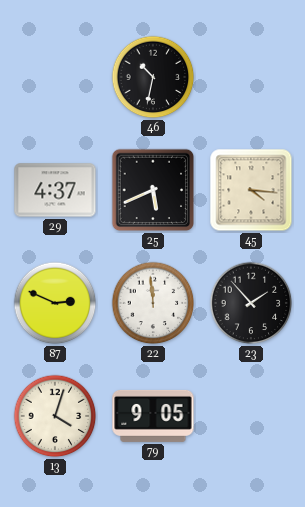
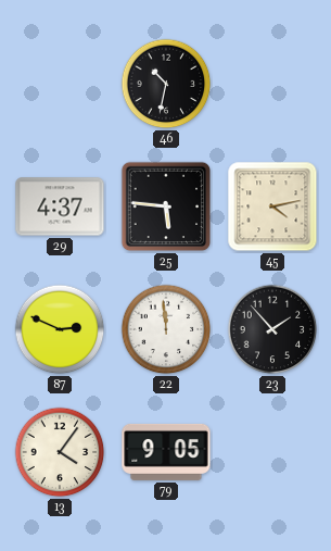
25: 5:41 -> 5:46 (166, 206)
45: 4:16 -> 4:13 (272, 206)
13: 4:03 -> 4:06 (60, 452)
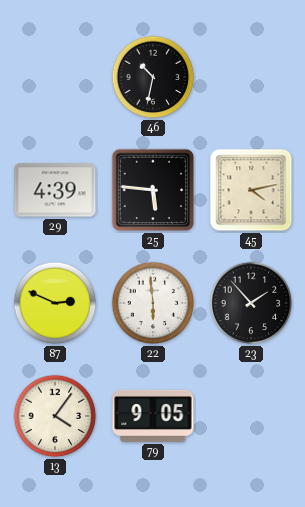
29: 4:37 -> 4:39 (55, 190)
22: 11:59 -> 5:59 (153, 303)
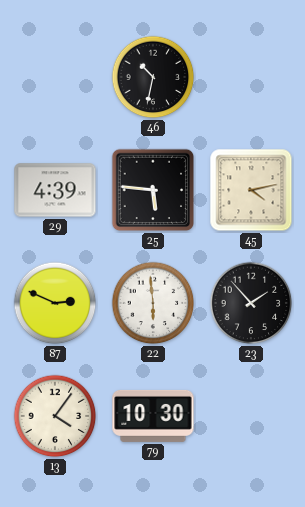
79: 9:05 -> 10:30 (153, 416)
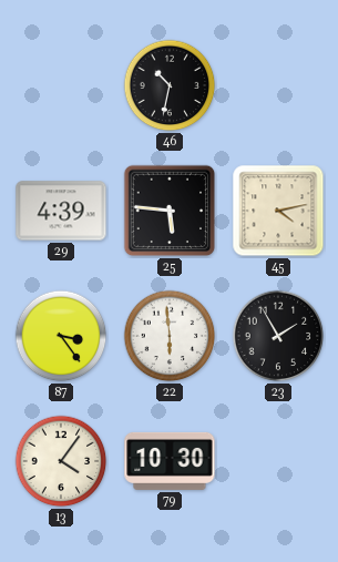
87: 2:49 -> 3:24 (61, 336)
23: 1:53 -> 1:55 (278, 336)
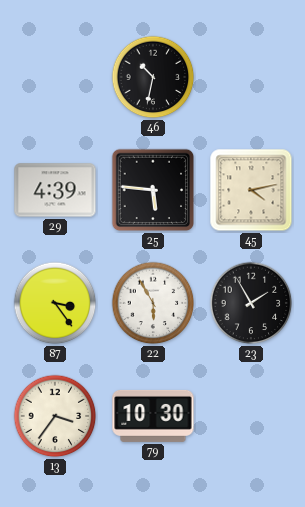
22: 5:59 -> 5:55 (153, 303)
13: 4:06 -> 3:36 (55, 416)
